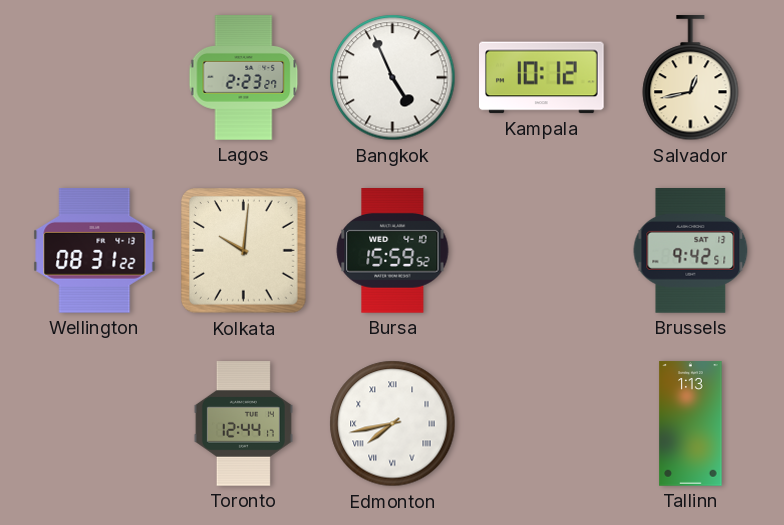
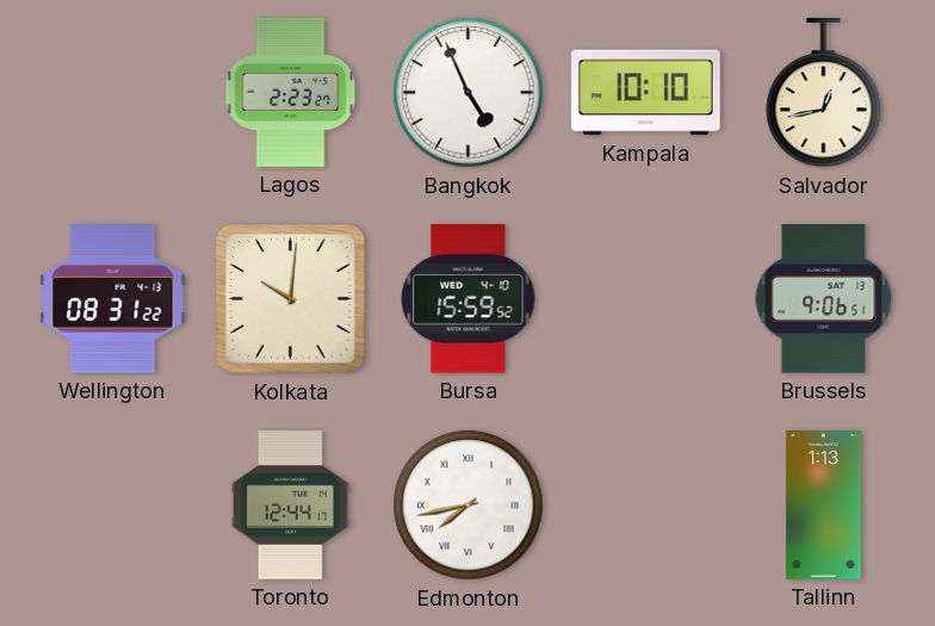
Kampala: 10:12 -> 10:10 (646, 93)
Brussels: 9:42 -> 9:06 (824, 299)
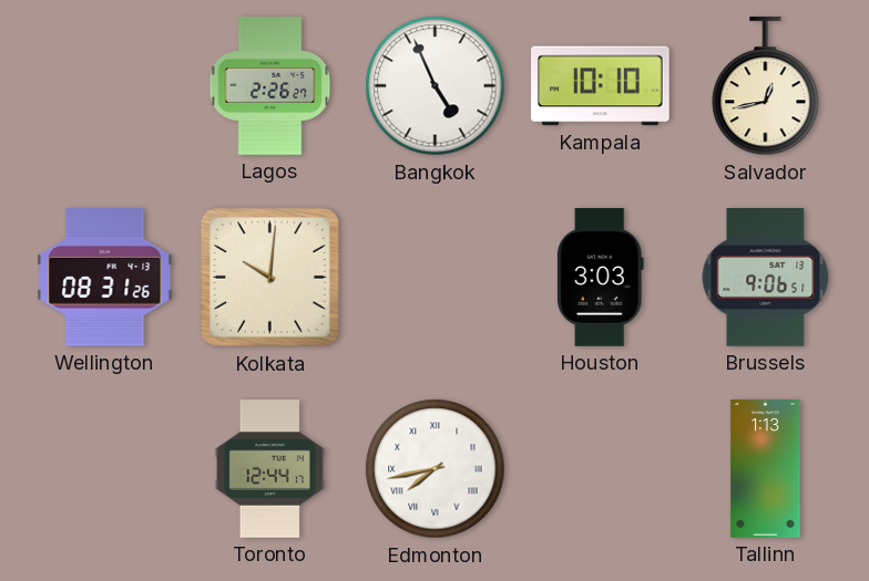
Lagos: 2:23 -> 2:26 (270, 86)
Wellington: 08:31:22 -> 08:31:26 (105, 278)
Bursa: 15:59 -> none (469, 299)
Houston: none -> 3:03 (600, 278)
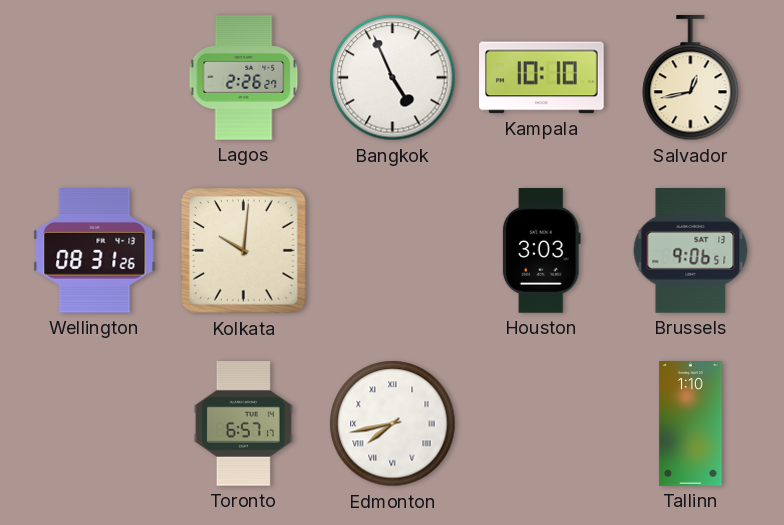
Toronto: 12:44 -> 6:57 (243, 424)
Tallinn: 1:13 -> 1:10 (691, 424)
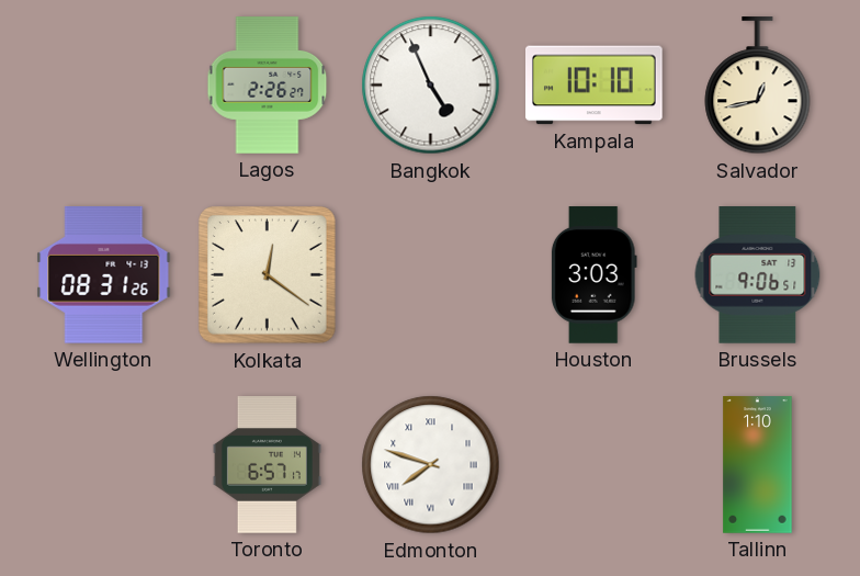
Kolkata: 10:01 -> 12:21 (268, 275)
Edmonton: 7:43 -> 7:48 (431, 465)
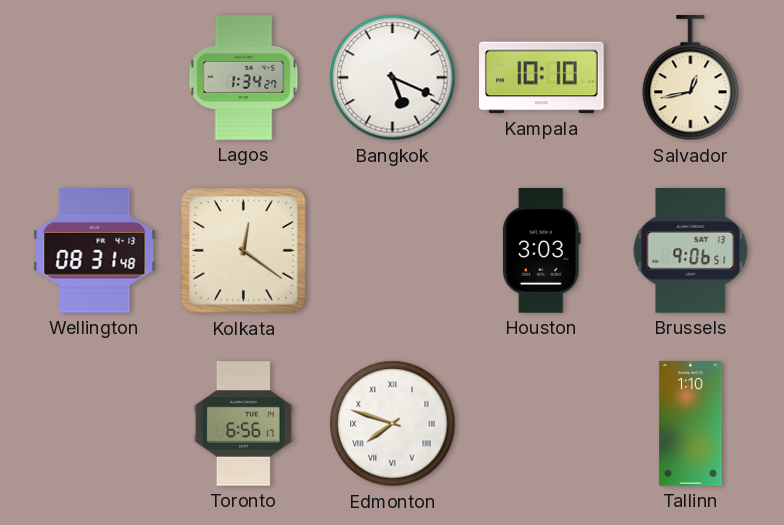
Lagos: 2:26 -> 1:34 (244, 78)
Bangkok: 4:56 -> 5:19 (393, 78)
Wellington: 08:31:26 -> 08:31:48 (95, 251)
Toronto: 6:57 -> 6:56 (243, 424)
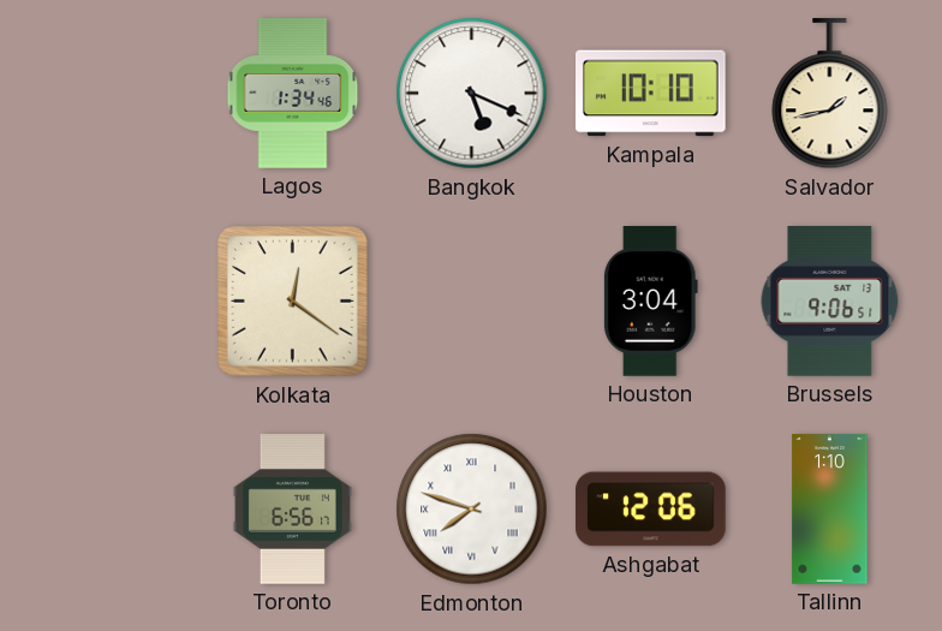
Lagos: 1:34:27 -> 1:34:46 (293, 94)
Salvador: 12:43 -> 1:43 (830, 94)
Wellington: 08:31 -> none (95, 251)
Houston: 3:03 -> 3:04 (650, 302)
Ashgabat: none -> 12:06 (651, 510)
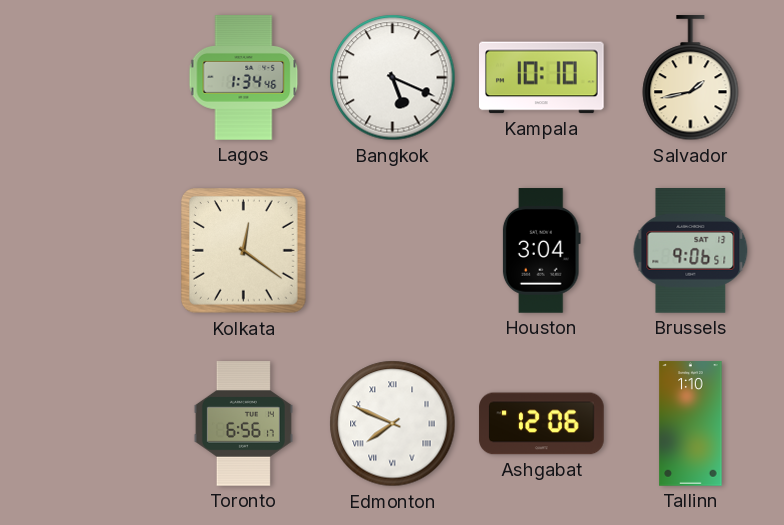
Edmonton: 7:48 -> 7:49 (393, 424)
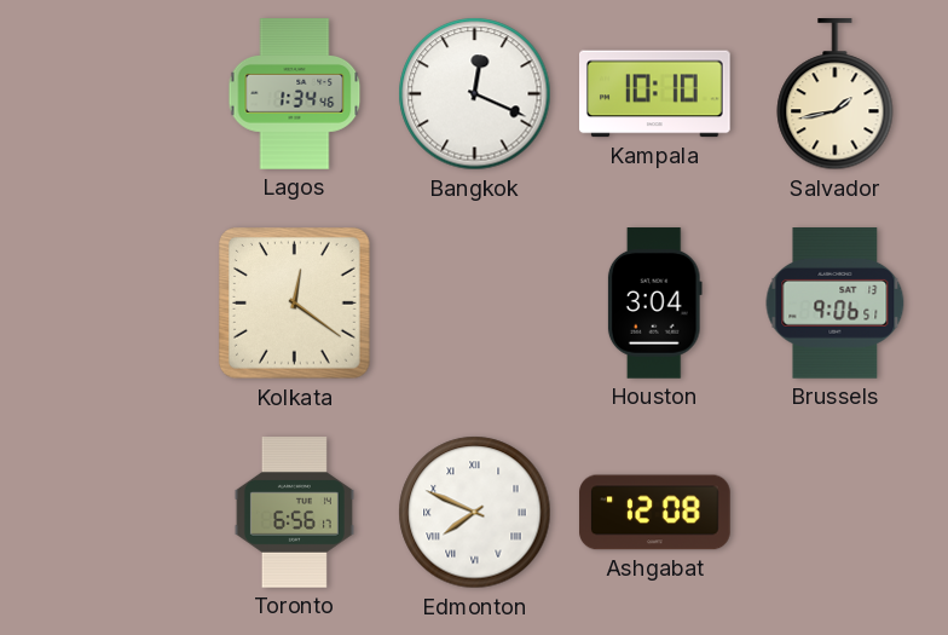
Bangkok: 5:19 -> 12:19 (475, 94)
Ashgabat: 12:06 -> 12:08 (655, 513)
Tallinn: 1:10 -> none (691, 424)
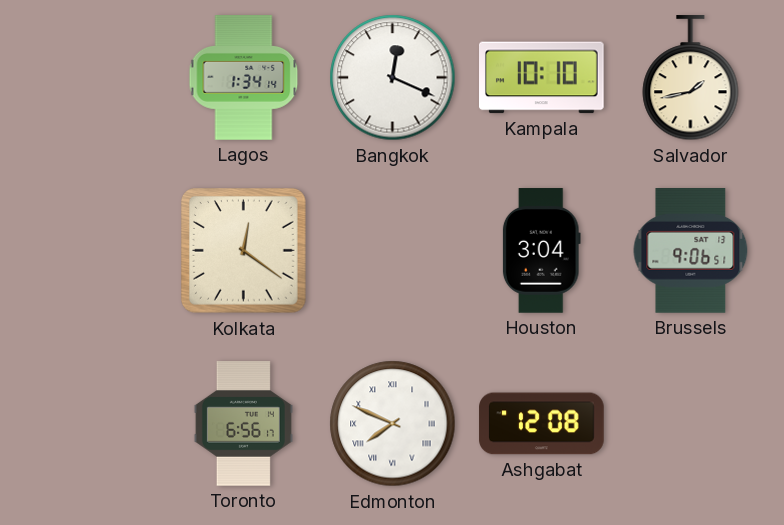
Lagos: 1:34:46 -> 1:34:14 (244, 78)
